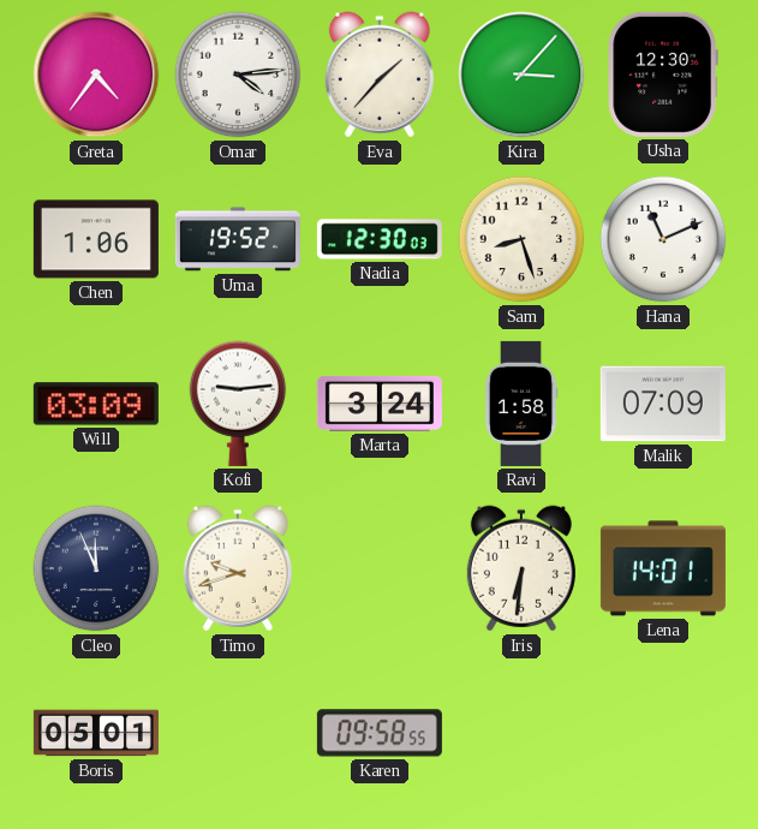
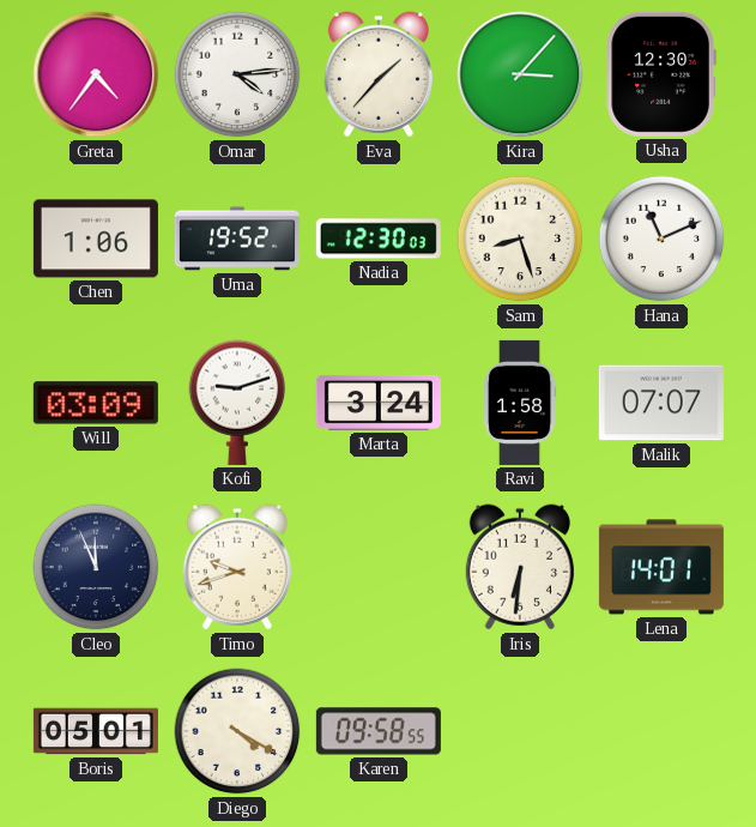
Kofi: 9:14 -> 9:12 (237, 403)
Malik: 07:09 -> 07:07 (661, 403)
Diego: none -> 4:20 (237, 731)
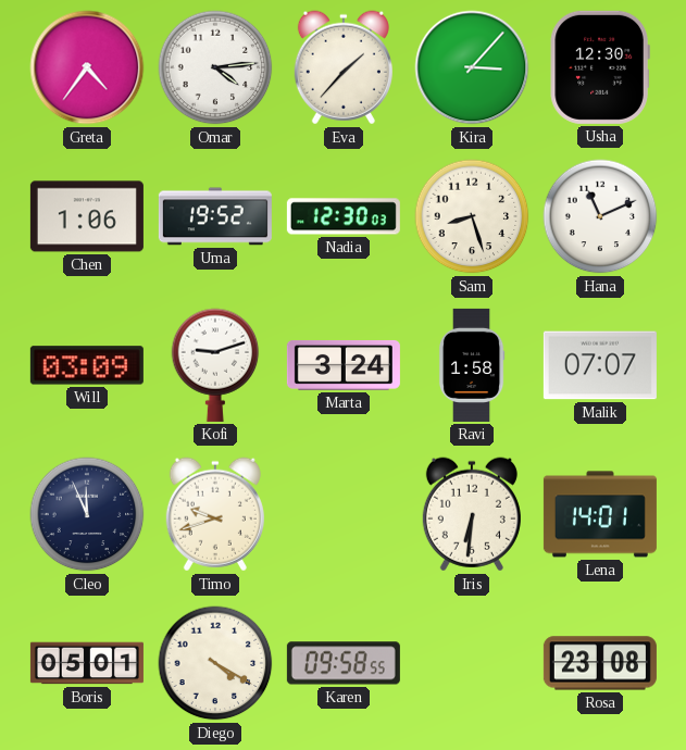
Rosa: none -> 23:08 (600, 663)
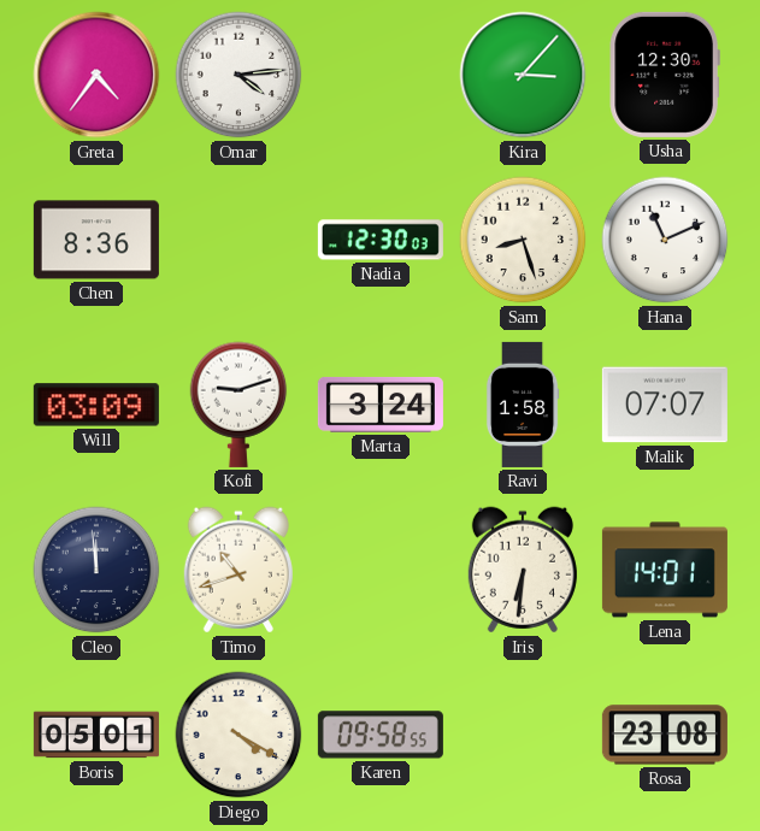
Eva: 1:37 -> none (344, 67)
Chen: 1:06 -> 8:36 (96, 240)
Uma: 19:52 -> none (215, 216)
Cleo: 11:56 -> 11:59 (96, 570)
Timo: 9:42 -> 10:42 (238, 570)
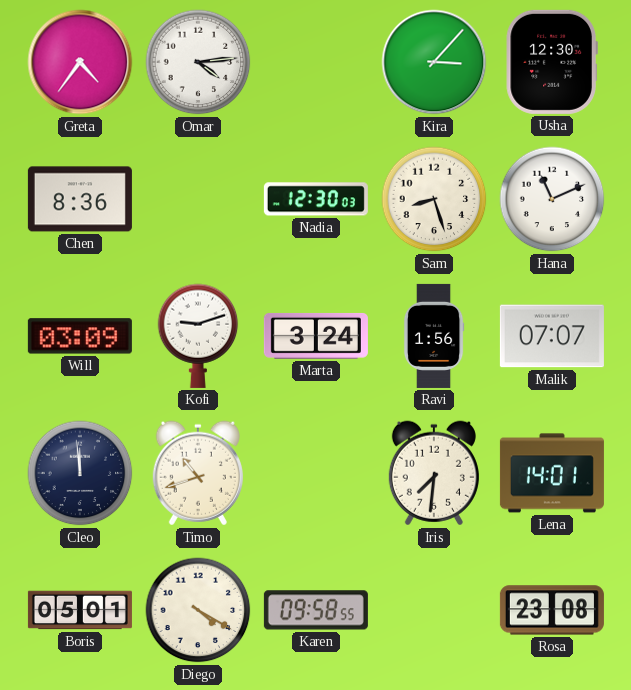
Ravi: 1:58 -> 1:56 (434, 336)
Iris: 6:31 -> 7:31 (434, 473)
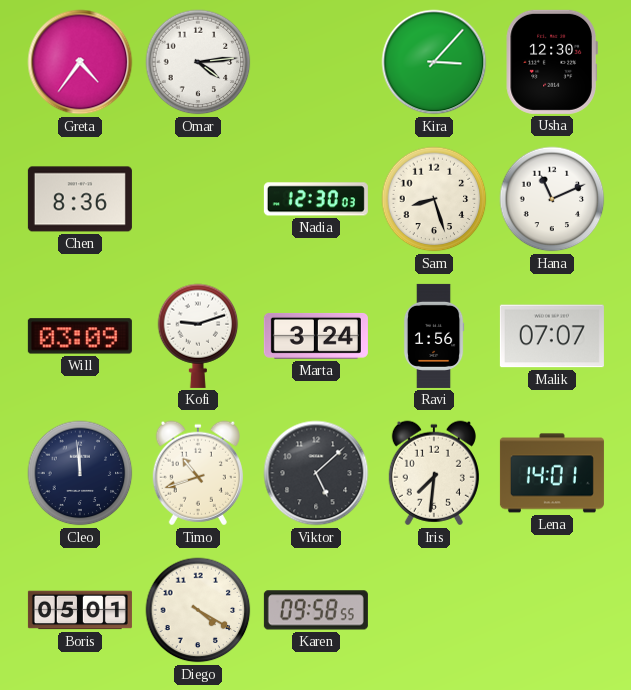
Viktor: none -> 5:08 (316, 473)
Rosa: 23:08 -> none (552, 610)
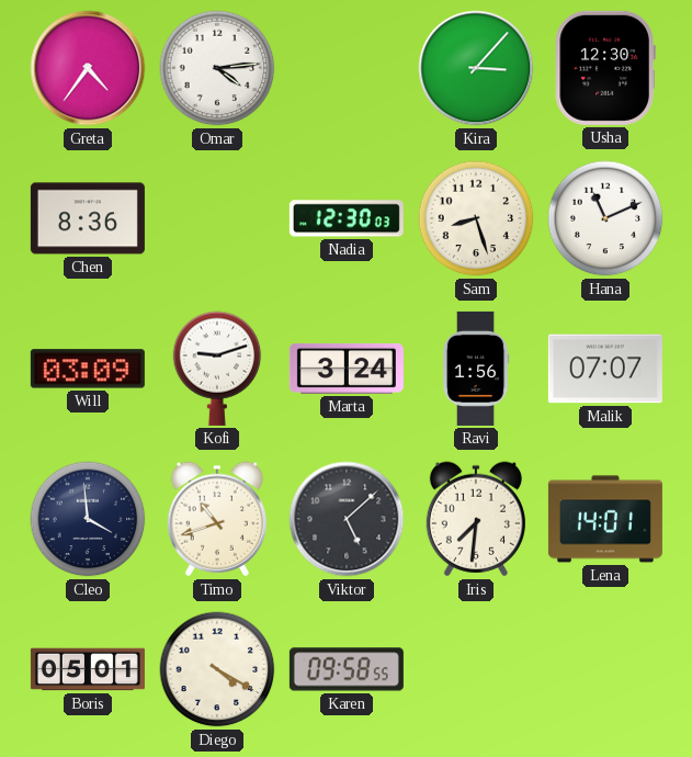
Cleo: 11:59 -> 3:59 (88, 519)
